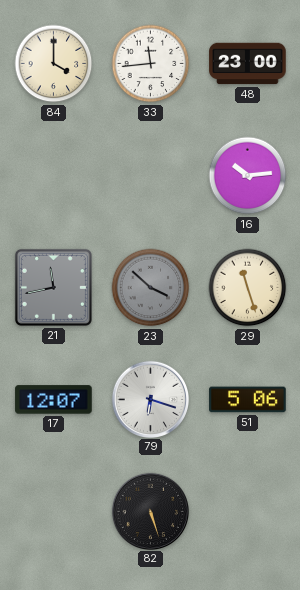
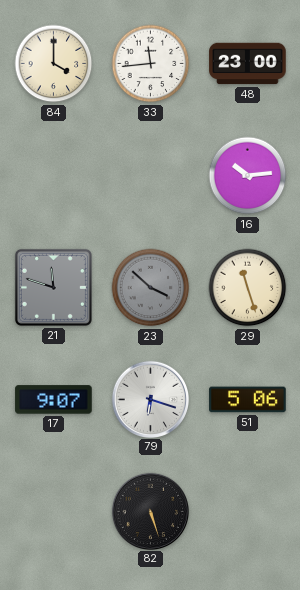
21: 11:43 -> 11:48 (53, 287)
17: 12:07 -> 9:07 (54, 400)
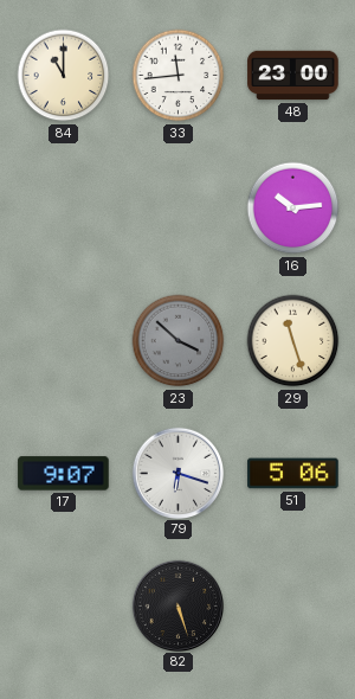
84: 4:00 -> 11:00 (64, 76)
21: 11:48 -> none (53, 287)
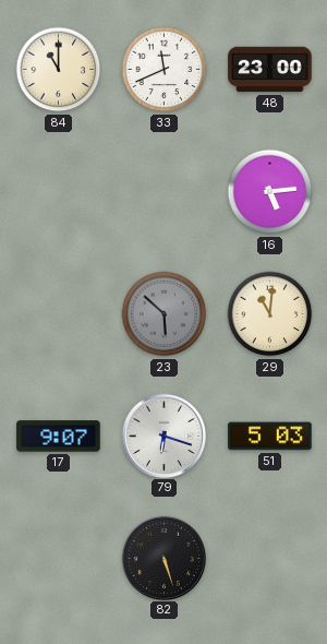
33: 11:44 -> 11:41 (165, 70)
16: 10:14 -> 5:14 (270, 192)
23: 3:52 -> 5:52 (165, 314)
29: 11:27 -> 11:01 (270, 314)
51: 5:06 -> 5:03 (270, 437)
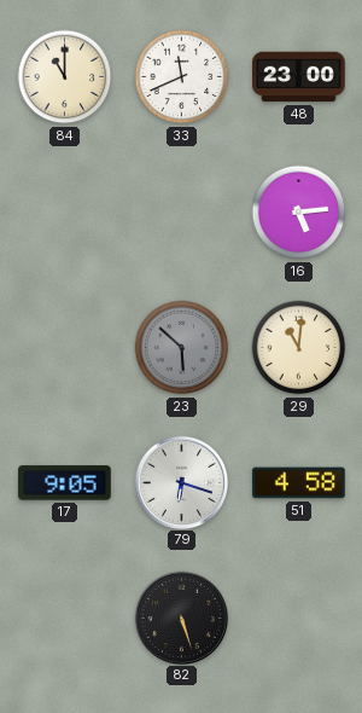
17: 9:07 -> 9:05 (65, 483)
51: 5:03 -> 4:58 (299, 483)
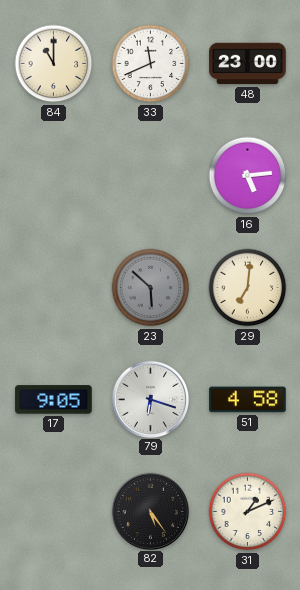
29: 11:01 -> 7:01 (248, 288)
82: 5:27 -> 5:24 (150, 511)
31: none -> 1:11 (248, 512)
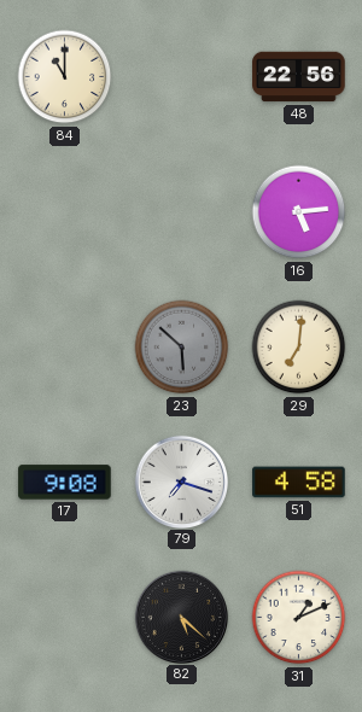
33: 11:41 -> none (151, 64)
48: 23:00 -> 22:56 (299, 77)
17: 9:05 -> 9:08 (65, 483)
79: 6:18 -> 7:18 (181, 482)
82: 5:24 -> 5:22 (181, 617)
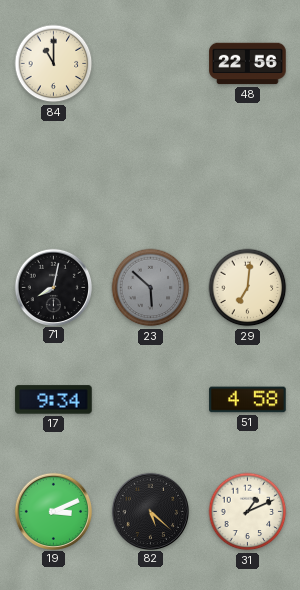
16: 5:14 -> none (299, 212)
71: none -> 8:02 (53, 287)
17: 9:08 -> 9:34 (54, 400)
79: 7:18 -> none (181, 482)
19: none -> 3:11 (53, 511)
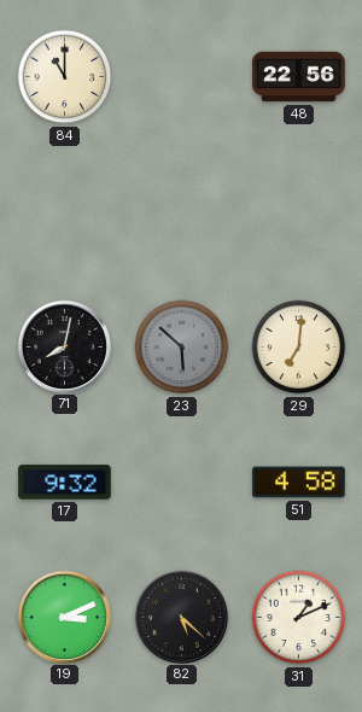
17: 9:34 -> 9:32 (65, 483)
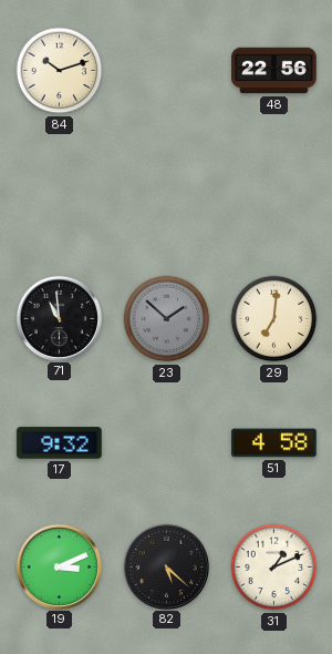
84: 11:00 -> 10:12 (60, 71)
71: 8:02 -> 10:59 (59, 318)
23: 5:52 -> 1:52 (167, 319)
